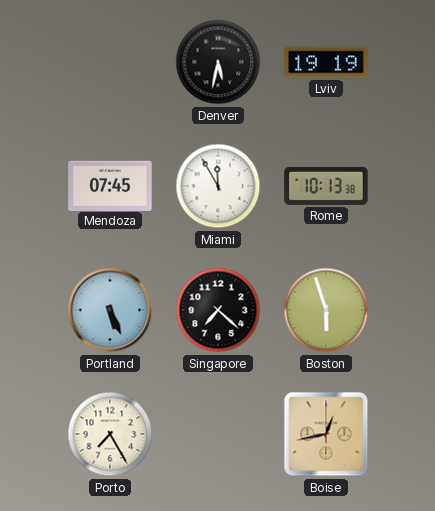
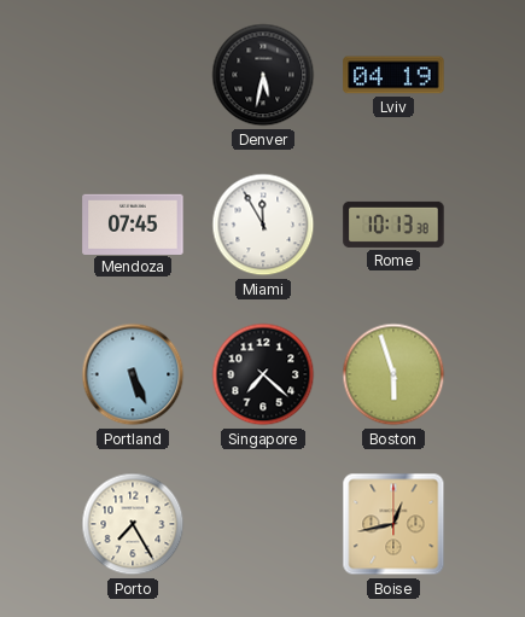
Lviv: 19:19 -> 04:19 (393, 75)
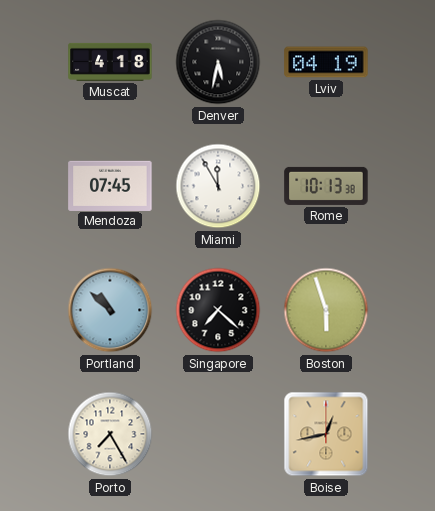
Muscat: none -> 4:18 (110, 62)
Portland: 5:26 -> 10:52 (110, 310)
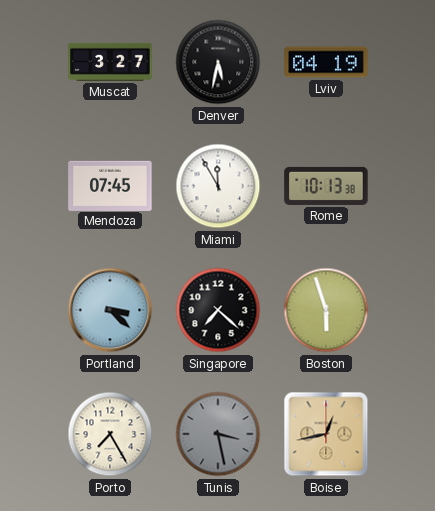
Muscat: 4:18 -> 3:27 (110, 62)
Portland: 10:52 -> 3:22 (110, 310)
Tunis: none -> 3:28 (218, 434)
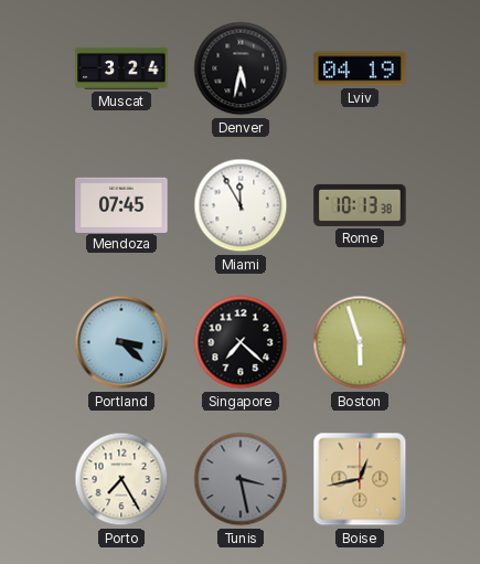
Muscat: 3:27 -> 3:24 (121, 68)
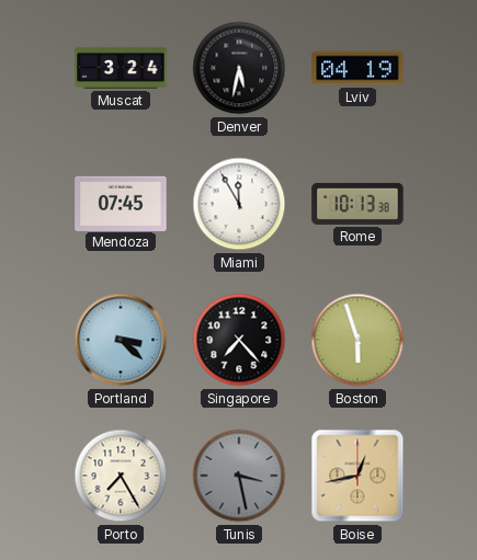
Singapore: 7:22 -> 7:23 (239, 340)
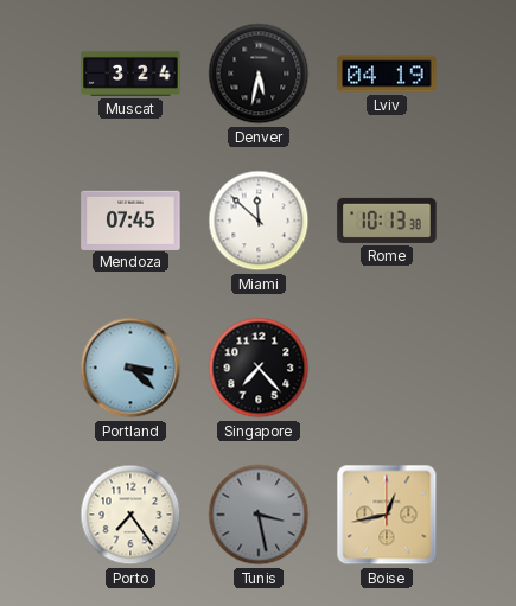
Miami: 11:55 -> 11:52 (259, 221)
Boston: 5:57 -> none (357, 340)
Porto: 7:25 -> 7:24 (130, 515)
